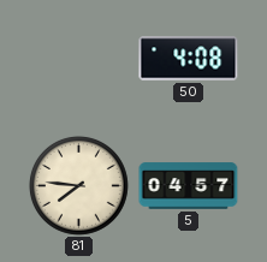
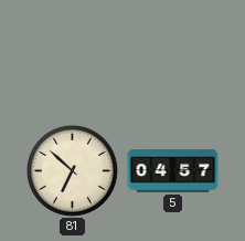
50: 4:08 -> none (189, 59)
81: 7:46 -> 6:52 (72, 170)
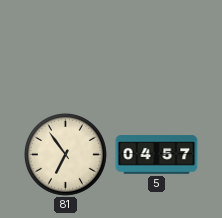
81: 6:52 -> 6:54 (65, 154)
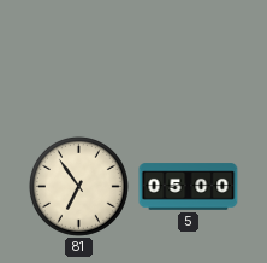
5: 04:57 -> 05:00 (189, 187)
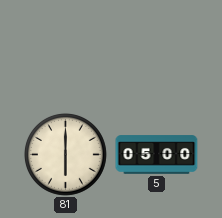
81: 6:54 -> 6:00 (65, 154)
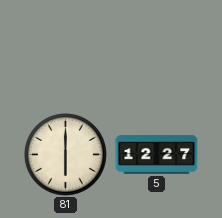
5: 05:00 -> 12:27 (157, 155)
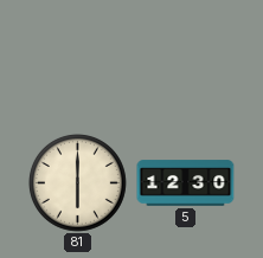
5: 12:27 -> 12:30 (186, 183)
